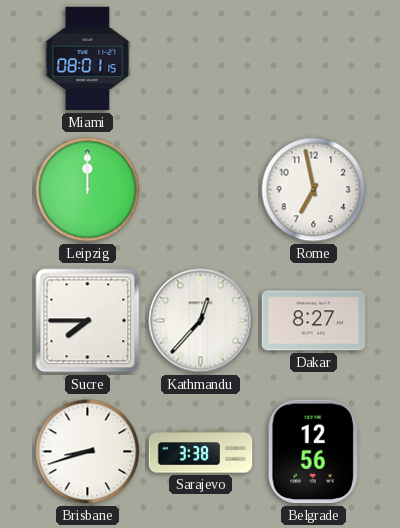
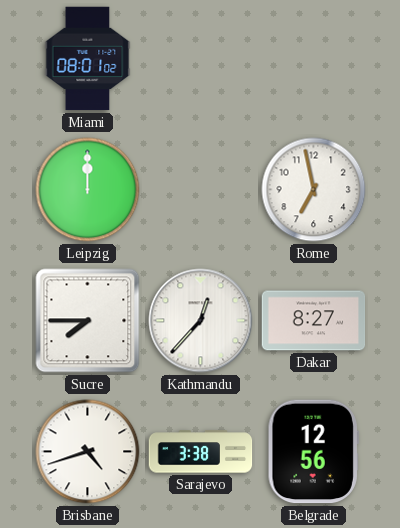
Miami: 08:01:15 -> 08:01:02 (88, 59)
Brisbane: 8:42 -> 4:42 (88, 452)
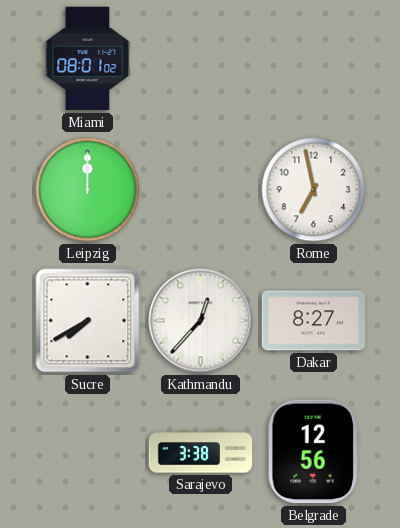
Sucre: 7:45 -> 7:40 (88, 321)
Brisbane: 4:42 -> none (88, 452)
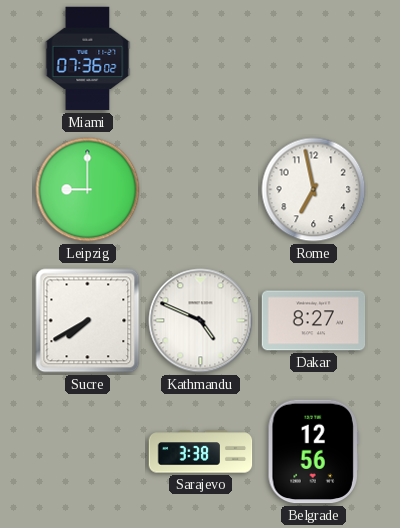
Miami: 08:01 -> 07:36 (88, 59)
Leipzig: 12:00 -> 9:00 (88, 190)
Kathmandu: 12:37 -> 4:49 (201, 321)
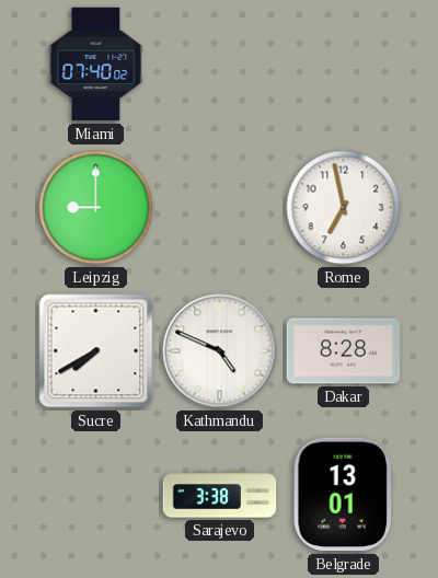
Miami: 07:36 -> 07:40 (96, 65)
Dakar: 8:27 -> 8:28 (344, 351)
Belgrade: 12:56 -> 13:01 (343, 495)
